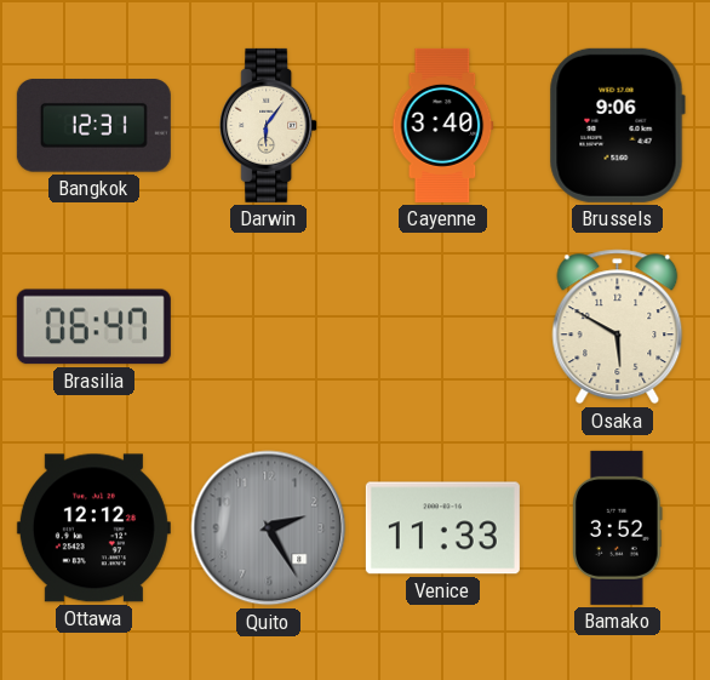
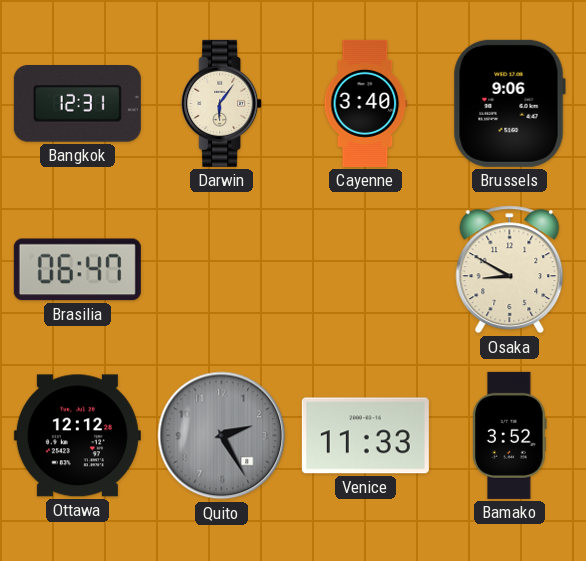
Osaka: 5:50 -> 8:50 (510, 270)
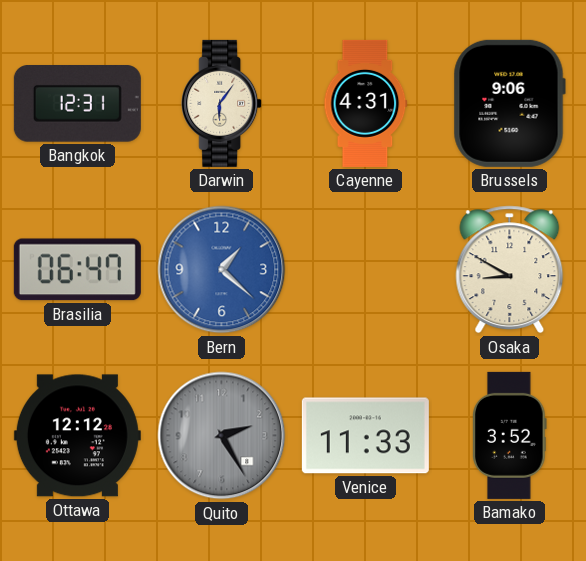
Cayenne: 3:40 -> 4:31 (366, 103)
Bern: none -> 1:22 (222, 270)
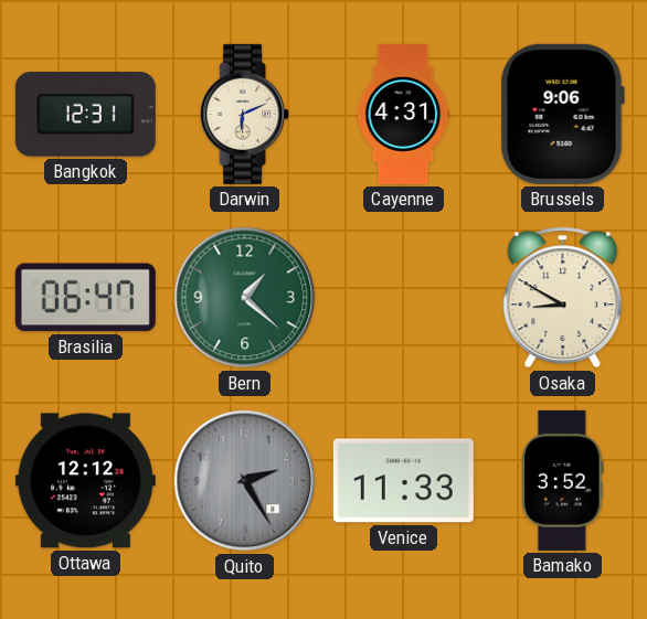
Darwin: 6:06 -> 6:11 (245, 114)
Bern dial: blue -> green (245, 298)
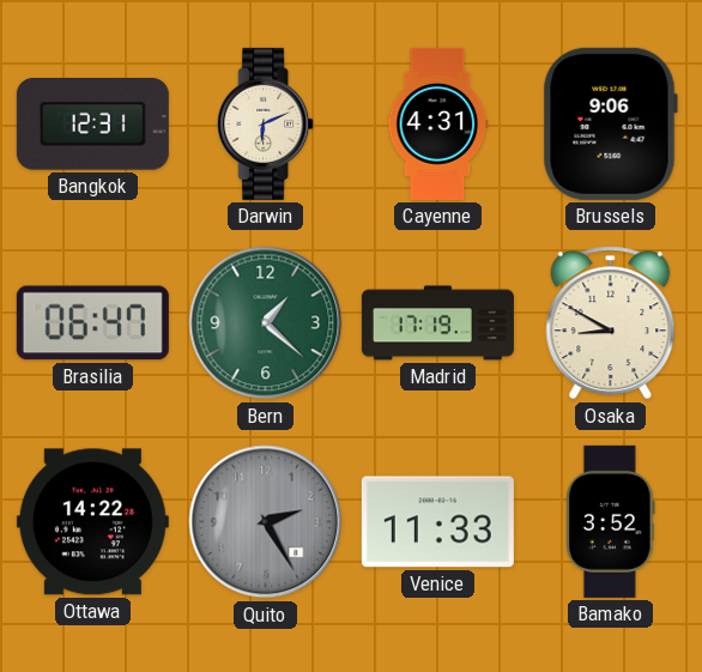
Madrid: none -> 17:19 (437, 323)
Ottawa: 12:12 -> 14:22 (92, 522)
